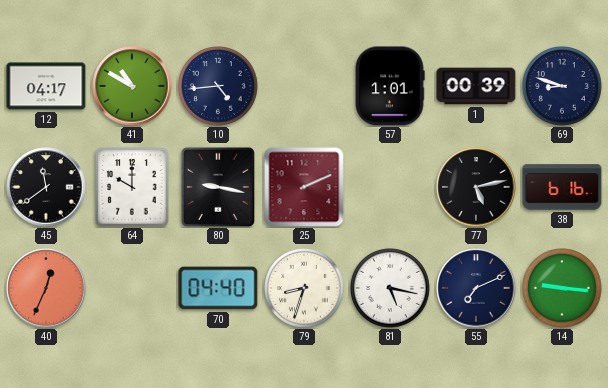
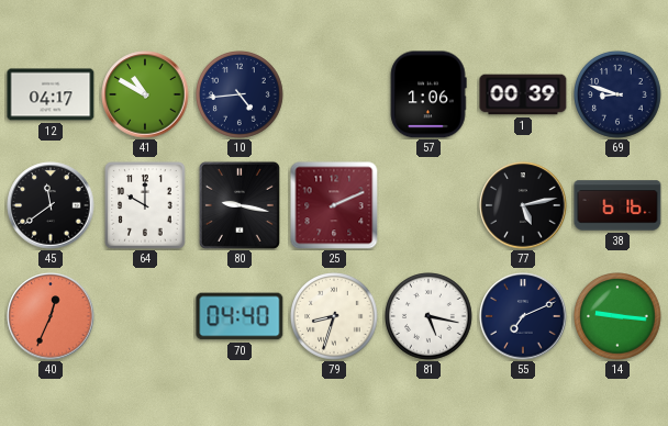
57: 1:01 -> 1:06 (428, 94)
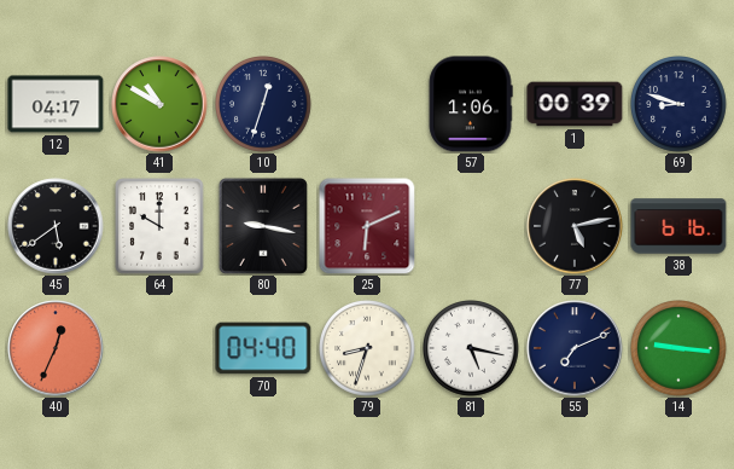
10: 4:44 -> 12:33 (263, 104)
45: 11:39 -> 5:39 (56, 226)
25: 2:11 -> 6:11 (367, 226)
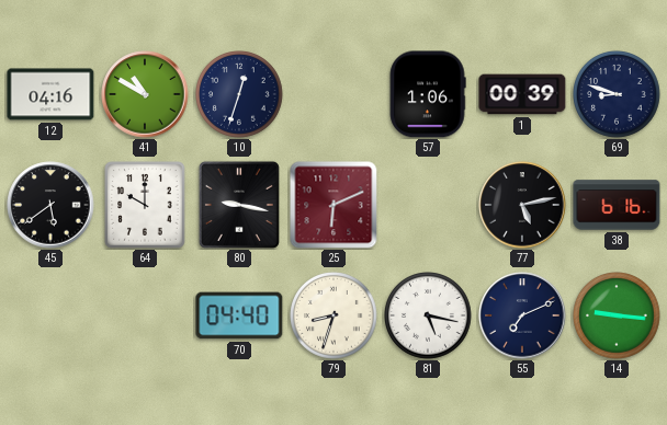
12: 04:17 -> 04:16 (50, 94)
40: 12:34 -> none (56, 348)
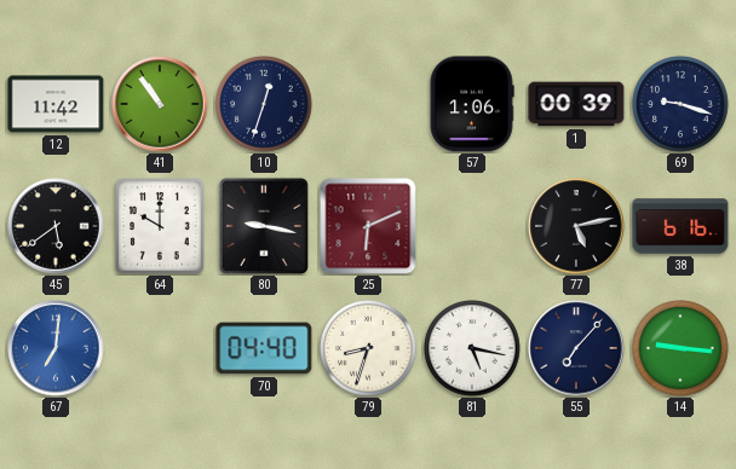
12: 04:16 -> 11:42 (56, 104)
41: 10:50 -> 10:54 (160, 104)
69: 8:48 -> 9:18 (680, 104)
67: none -> 7:01 (56, 348)
55: 7:11 -> 7:07 (576, 348)
